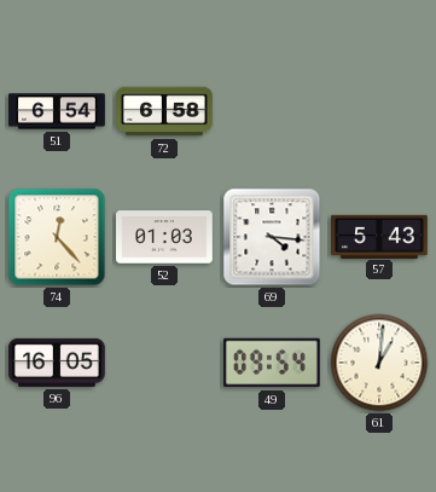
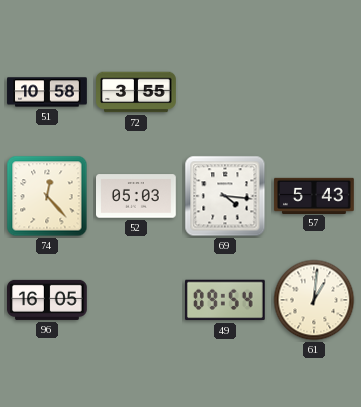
51: 6:54 -> 10:58 (47, 92)
72: 6:58 -> 3:55 (136, 92)
52: 01:03 -> 05:03 (137, 196)
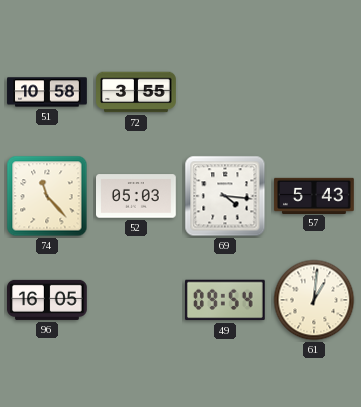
74: 12:23 -> 11:23 (47, 196)
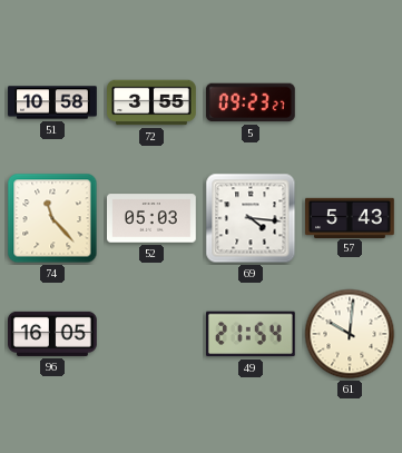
5: none -> 09:23 (251, 102)
49: 09:54 -> 21:54 (252, 334)
61: 1:01 -> 10:01 (350, 334)
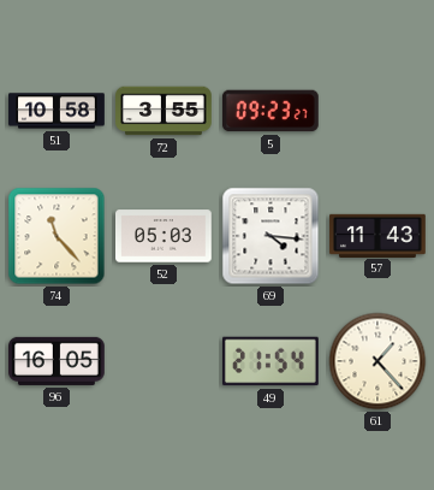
57: 5:43 -> 11:43 (377, 235)
61: 10:01 -> 1:23 (377, 361)
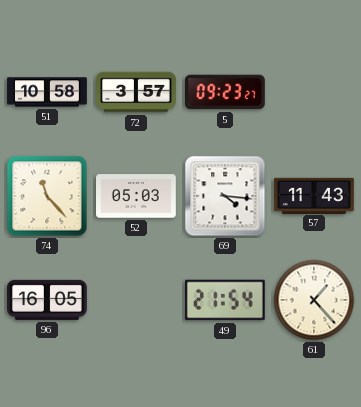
72: 3:55 -> 3:57 (136, 92)
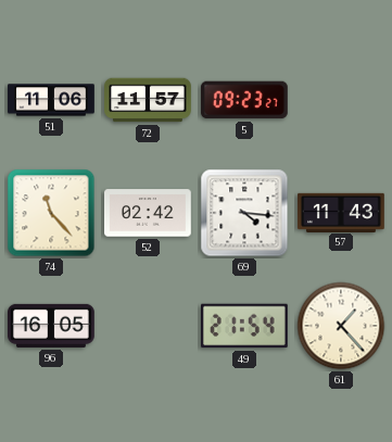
51: 10:58 -> 11:06 (51, 100)
72: 3:57 -> 11:57 (148, 100)
52: 05:03 -> 02:42 (149, 213)
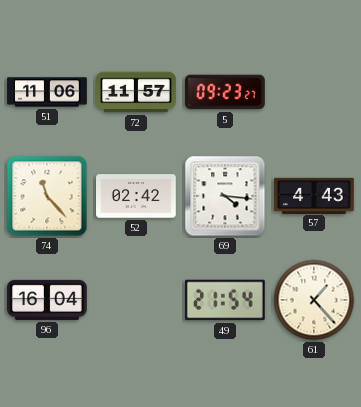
57: 11:43 -> 4:43 (314, 195)
96: 16:05 -> 16:04 (48, 300)
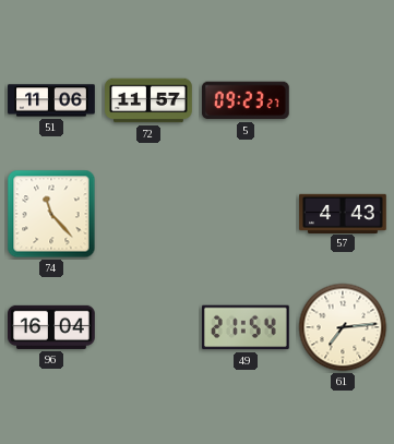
52: 02:42 -> none (137, 196)
69: 4:16 -> none (225, 196)
61: 1:23 -> 7:14 (343, 327)
